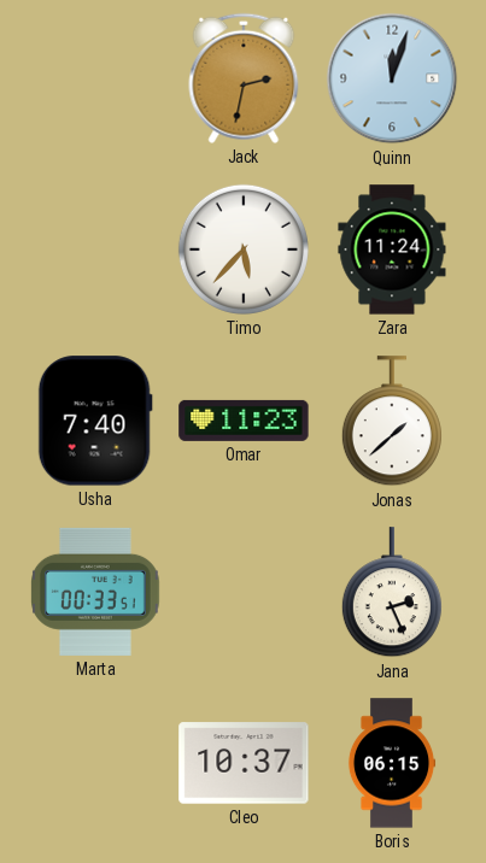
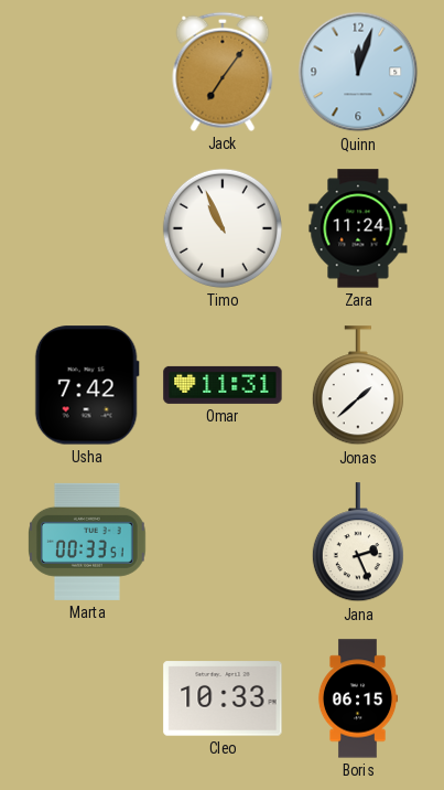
Jack: 2:32 -> 7:06 (223, 72)
Timo: 5:37 -> 10:56 (223, 228)
Usha: 7:40 -> 7:42 (87, 385)
Omar: 11:23 -> 11:31 (223, 385)
Cleo: 10:37 -> 10:33 (223, 698)
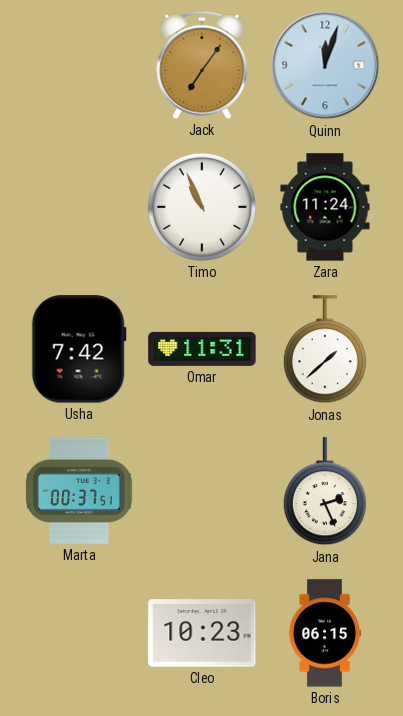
Marta: 00:33 -> 00:37 (80, 491)
Cleo: 10:33 -> 10:23 (202, 633)
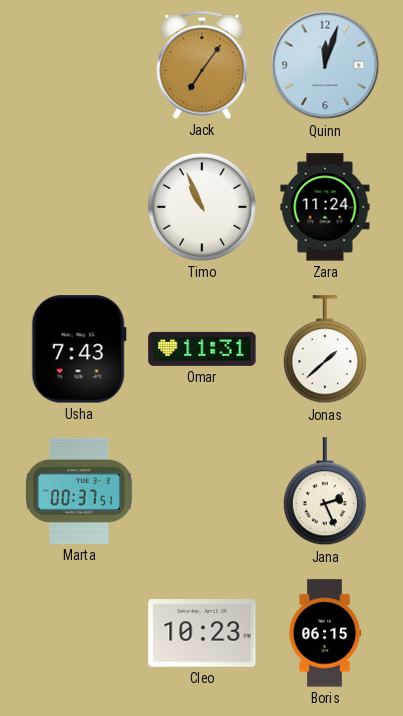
Usha: 7:42 -> 7:43 (79, 349)
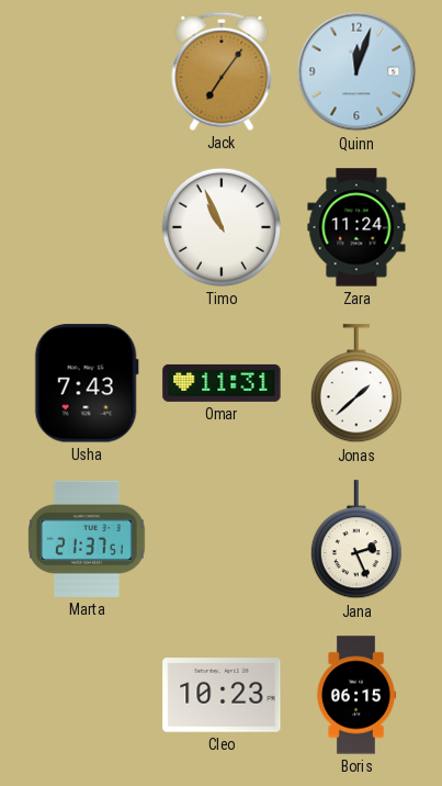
Marta: 00:37 -> 21:37 (88, 539)
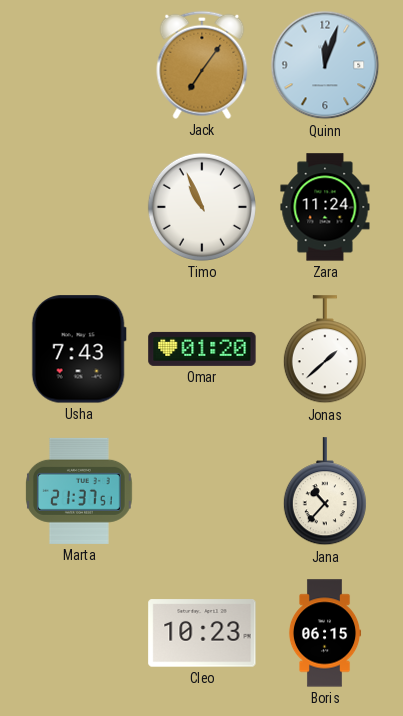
Omar: 11:31 -> 01:20 (202, 349)
Jana: 2:26 -> 10:37 (325, 492)
